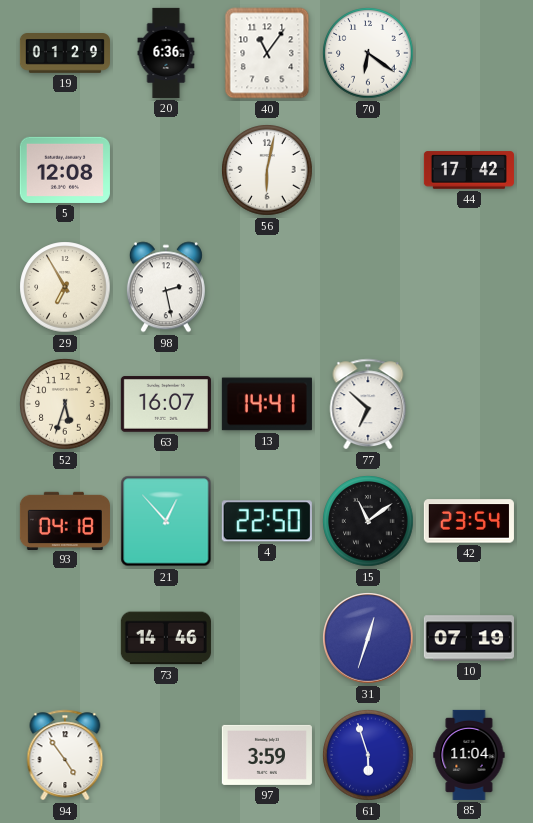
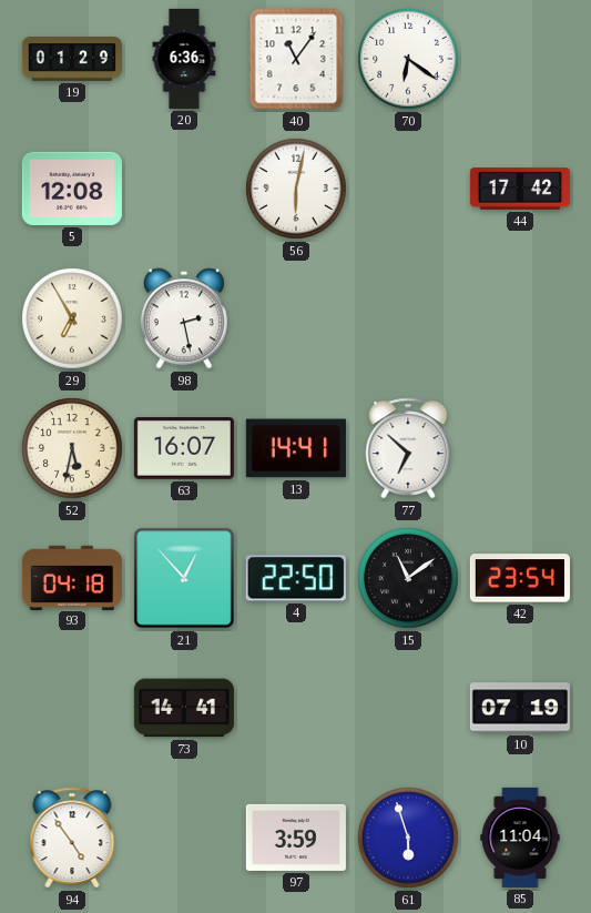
52: 5:33 -> 5:32 (72, 448)
73: 14:46 -> 14:41 (184, 708)
31: 12:33 -> none (368, 638)
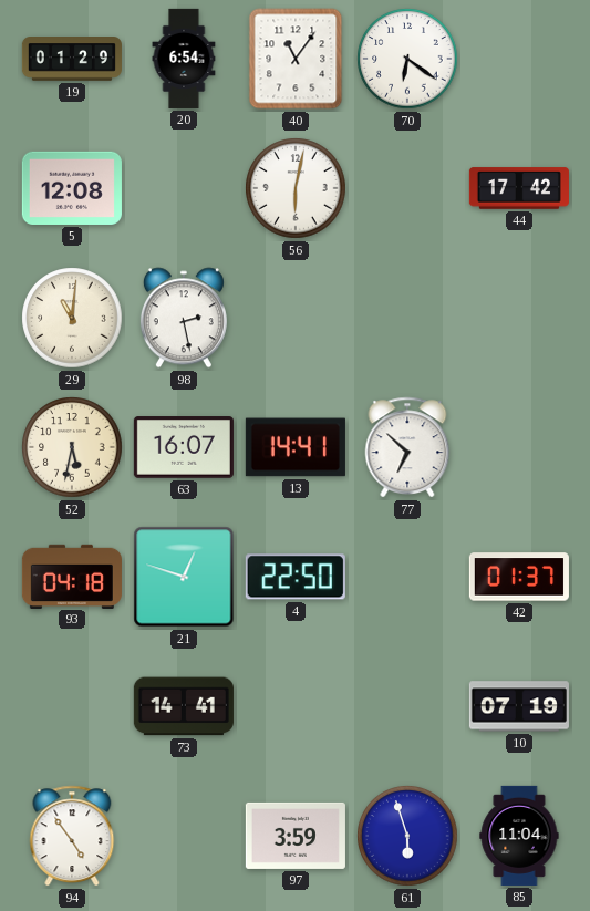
20: 6:36 -> 6:54 (184, 59)
29: 6:55 -> 11:01 (72, 318)
21: 12:53 -> 12:48 (184, 577)
15: 11:09 -> none (408, 578)
42: 23:54 -> 01:37 (519, 577)
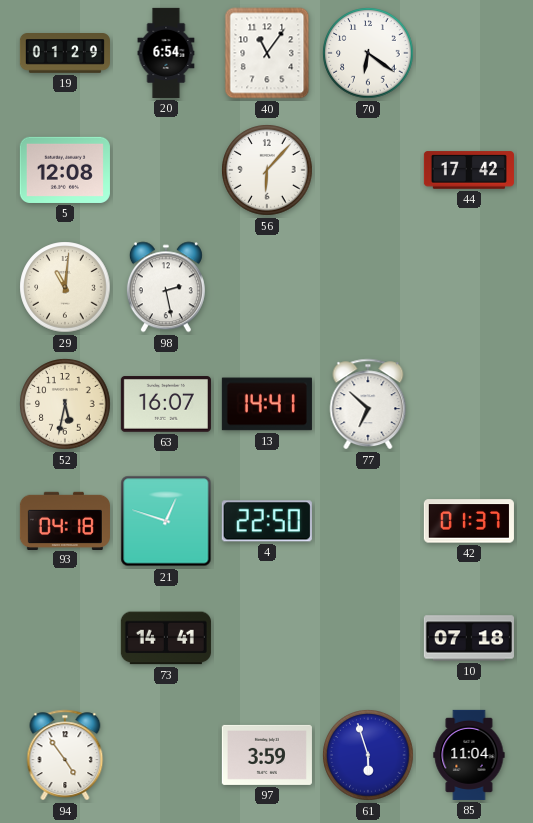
56: 6:02 -> 6:07 (267, 170)
10: 07:19 -> 07:18 (469, 638)
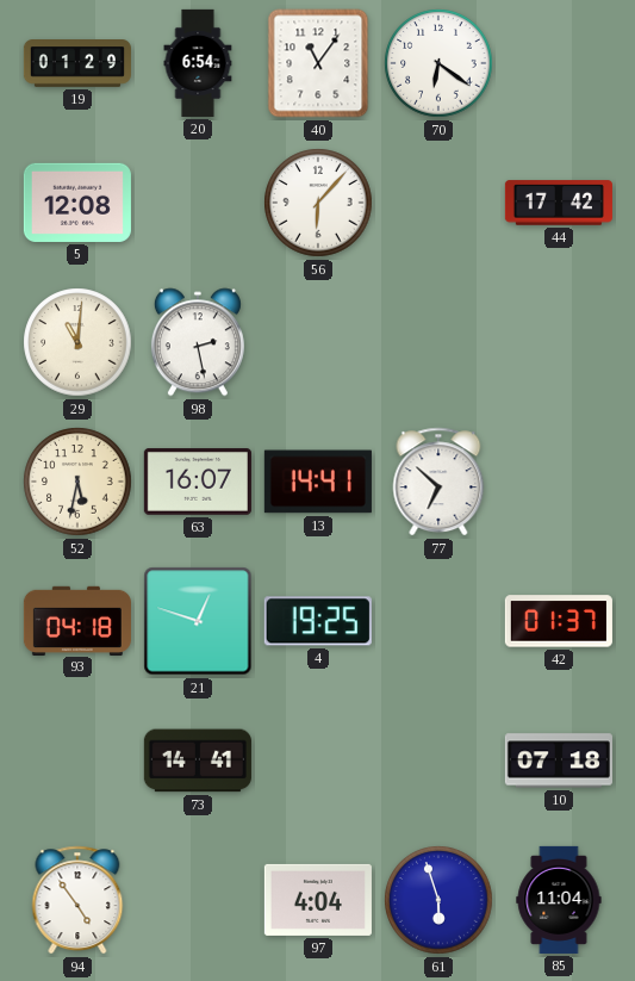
4: 22:50 -> 19:25 (318, 621)
97: 3:59 -> 4:04 (318, 900)
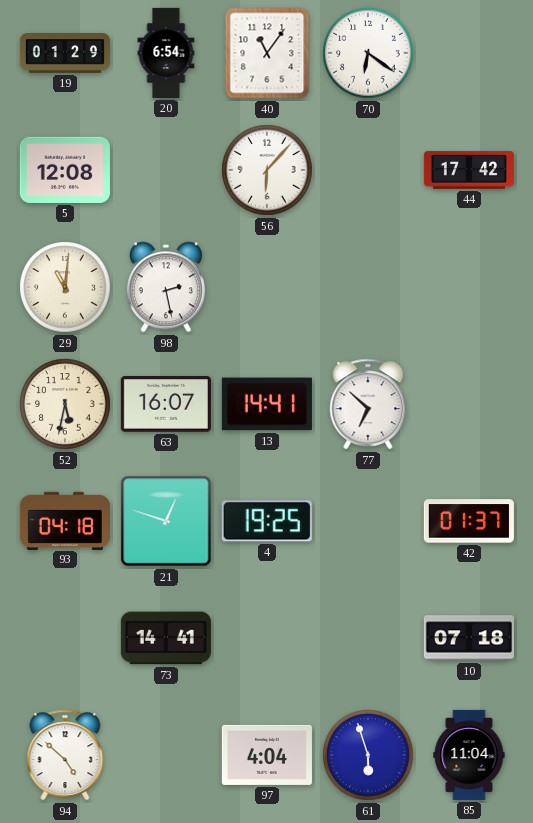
94: 4:54 -> 4:52 (65, 755)
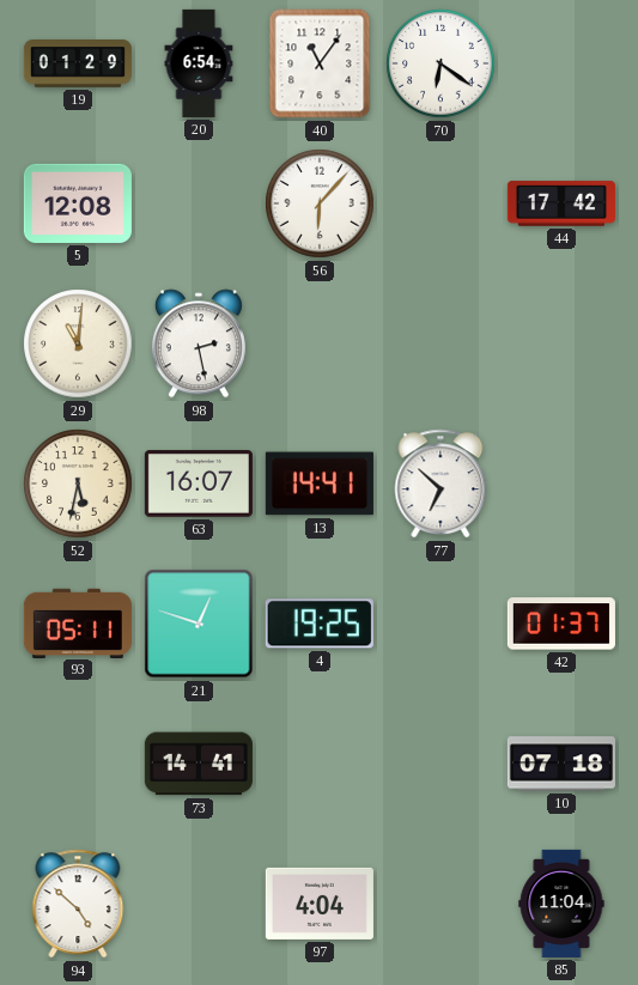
93: 04:18 -> 05:11 (78, 622)
61: 5:57 -> none (368, 755)
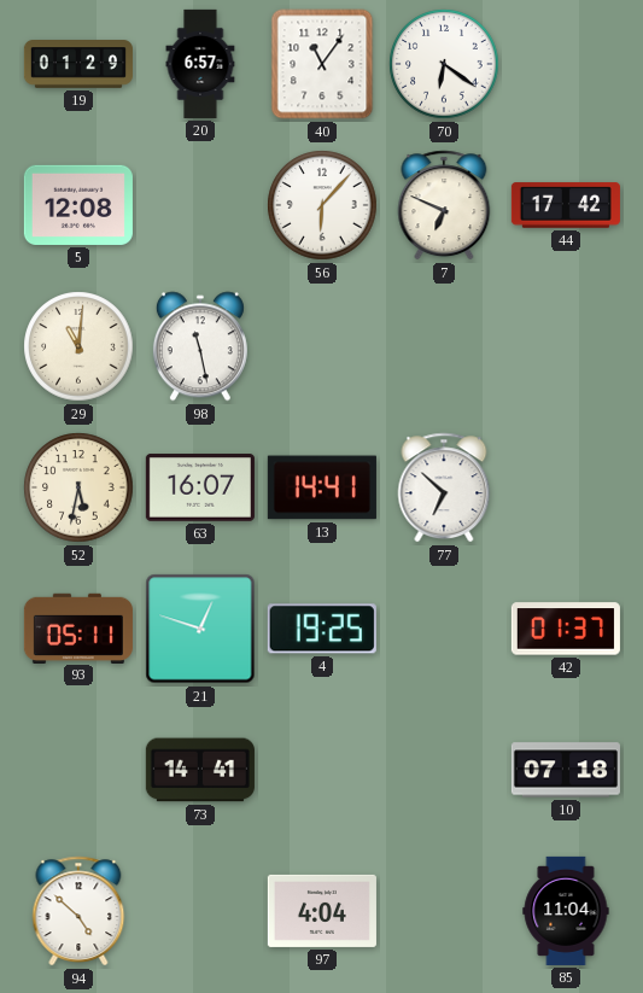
20: 6:54 -> 6:57 (200, 64)
7: none -> 6:49 (444, 205)
98: 2:28 -> 11:28 (200, 346)
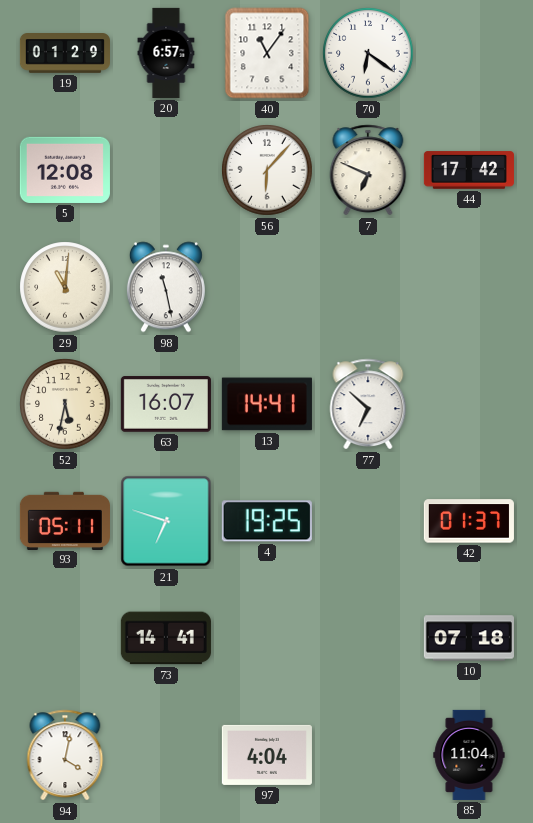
21: 12:48 -> 6:48 (166, 521)
94: 4:52 -> 4:02 (65, 755)
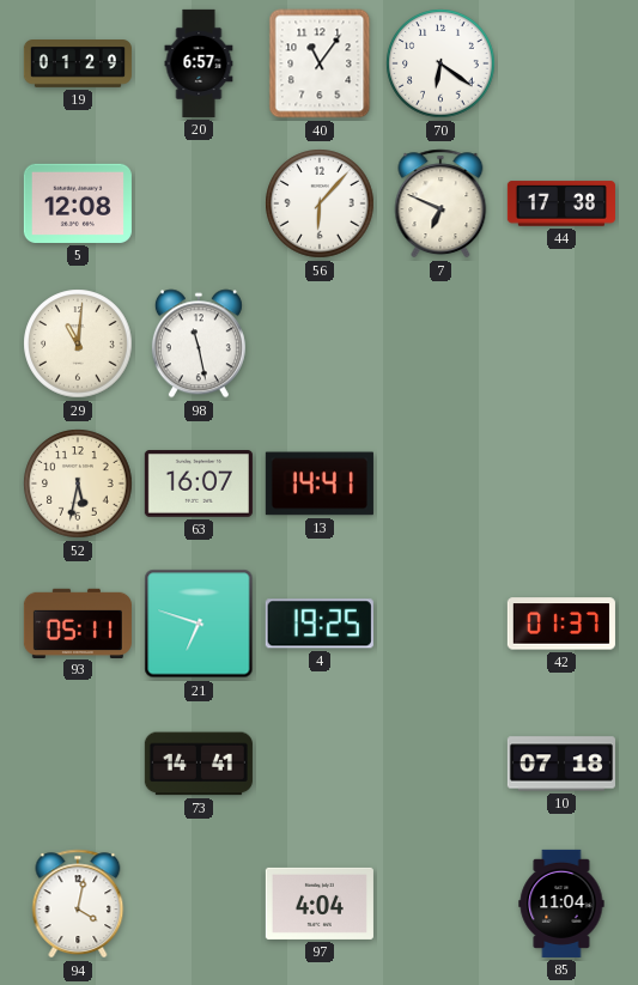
44: 17:42 -> 17:38 (561, 203)
77: 6:52 -> none (368, 404)
